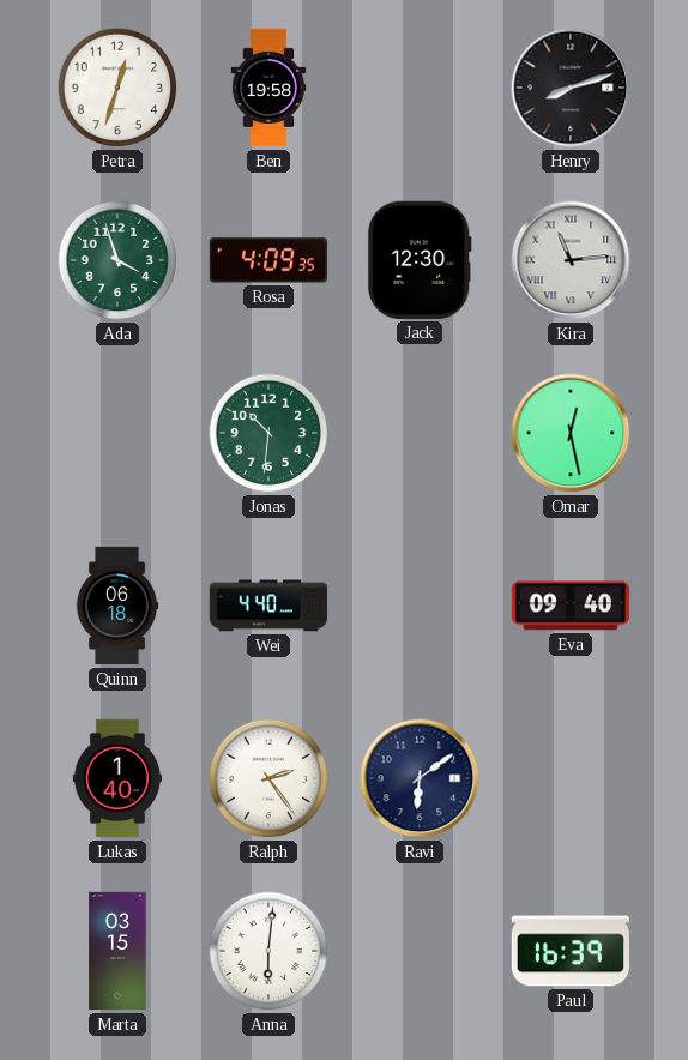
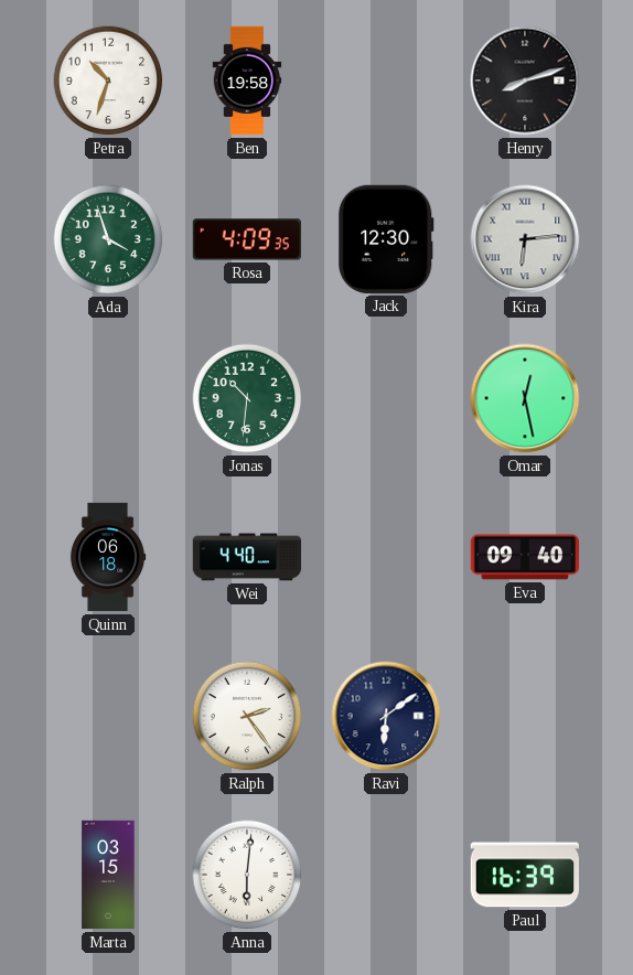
Petra: 12:33 -> 10:33 (108, 81)
Kira: 11:14 -> 6:14 (525, 239)
Lukas: 1:40 -> none (116, 778)
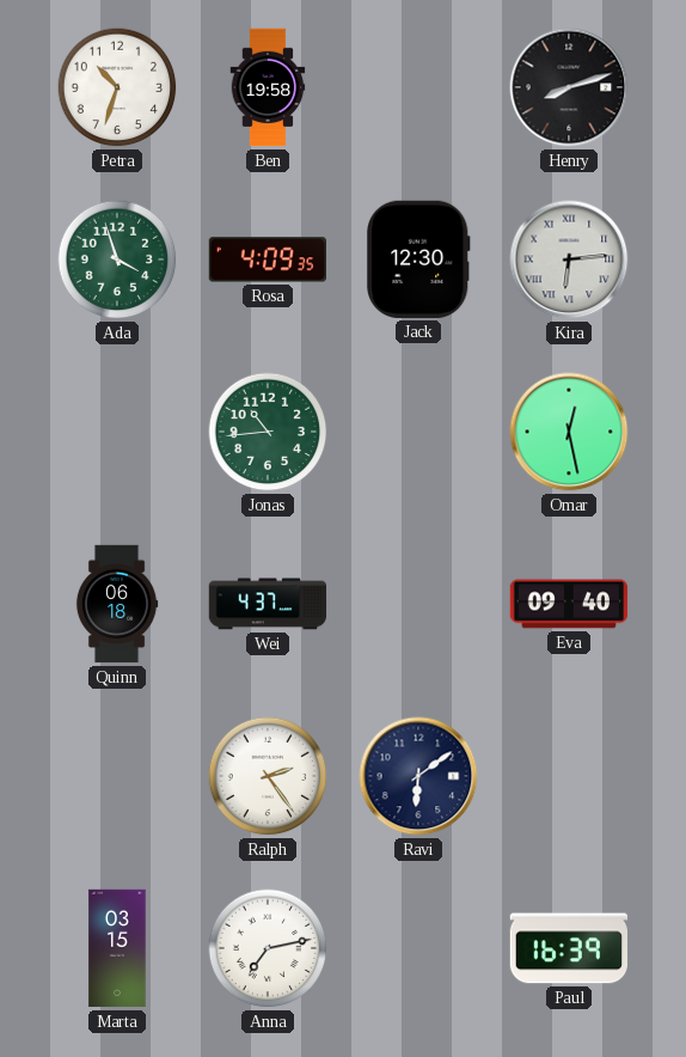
Jonas: 10:31 -> 10:44 (268, 432)
Wei: 4:40 -> 4:37 (268, 604)
Anna: 6:01 -> 7:13 (268, 948)
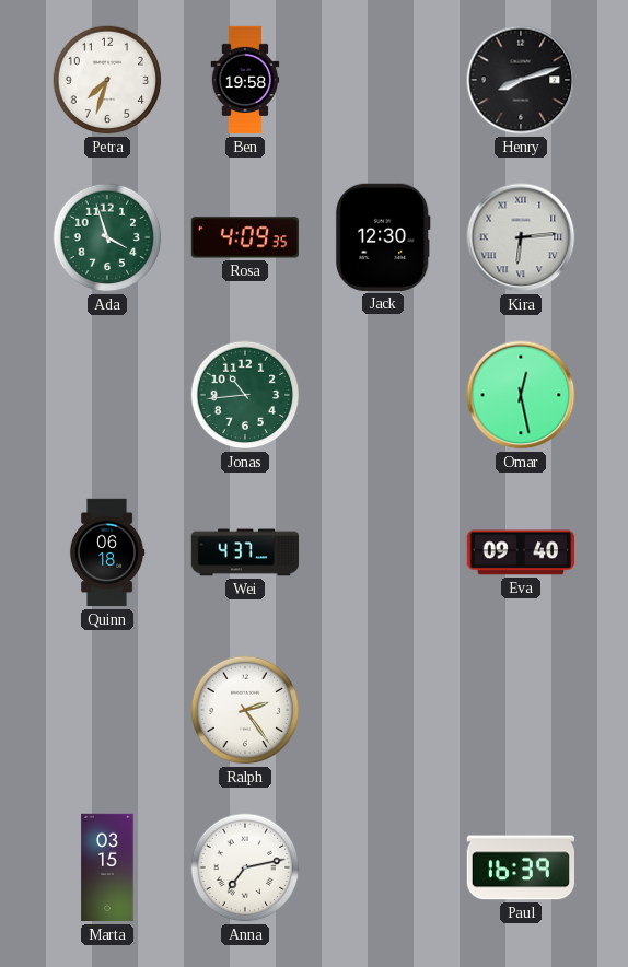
Petra: 10:33 -> 7:33 (107, 80)
Ravi: 6:09 -> none (418, 776)
